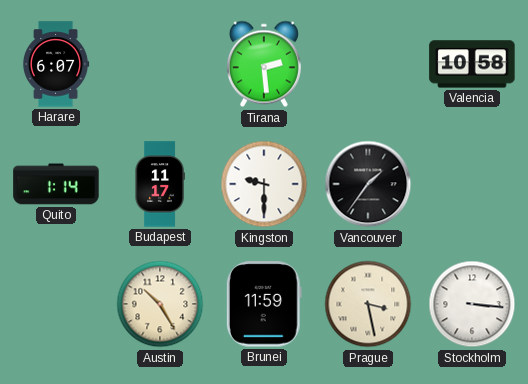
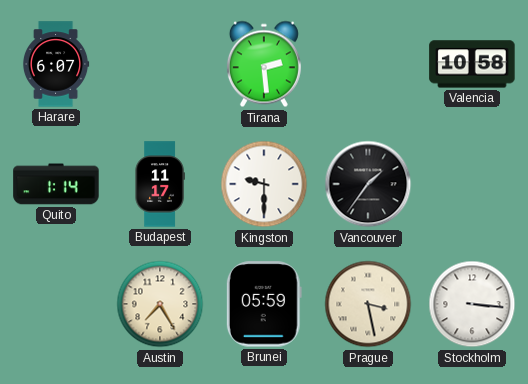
Austin: 10:25 -> 7:25 (160, 304)
Brunei: 11:59 -> 05:59 (264, 304)
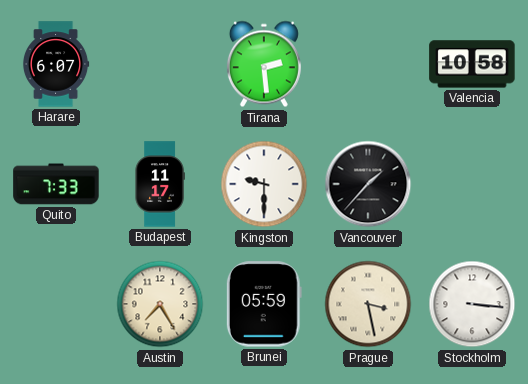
Quito: 1:14 -> 7:33 (56, 184)
Vancouver: 1:36 -> 1:37 (368, 184)
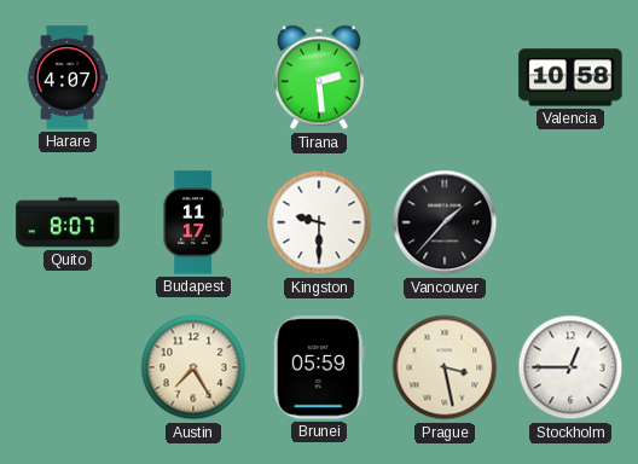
Harare: 6:07 -> 4:07 (68, 77)
Quito: 7:33 -> 8:07 (68, 222)
Stockholm: 3:16 -> 12:45 (570, 367)
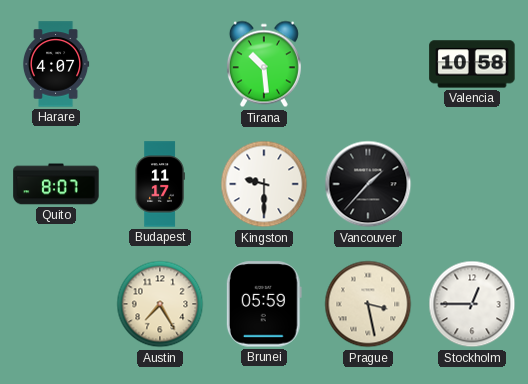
Tirana: 2:29 -> 10:29 (264, 64)
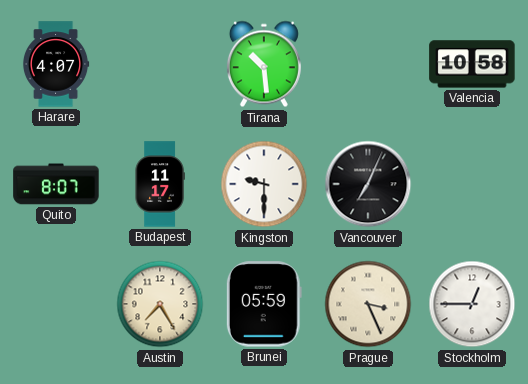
Vancouver: 1:37 -> 7:04 (368, 184)
Prague: 3:28 -> 3:26 (368, 304)
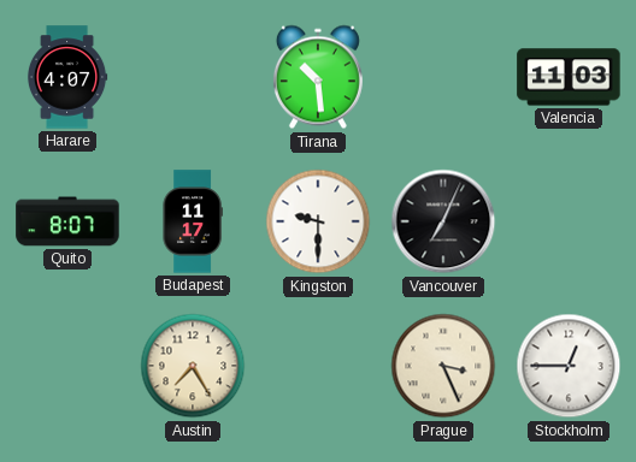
Valencia: 10:58 -> 11:03 (569, 77)
Brunei: 05:59 -> none (264, 304)
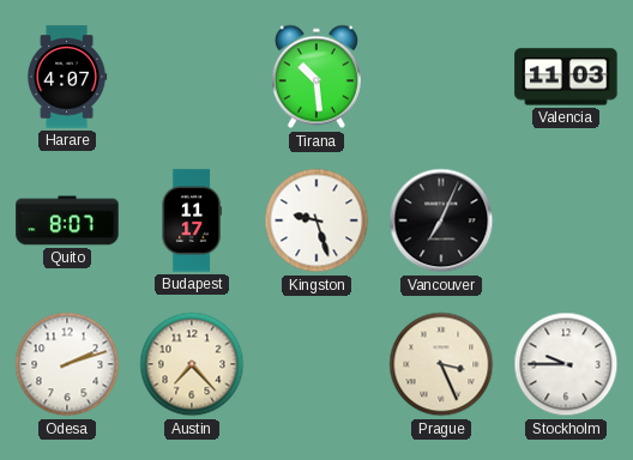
Kingston: 9:30 -> 9:27 (316, 220)
Odesa: none -> 2:12 (67, 364)
Austin: 7:25 -> 7:23 (192, 364)
Stockholm: 12:45 -> 9:45 (566, 364)
